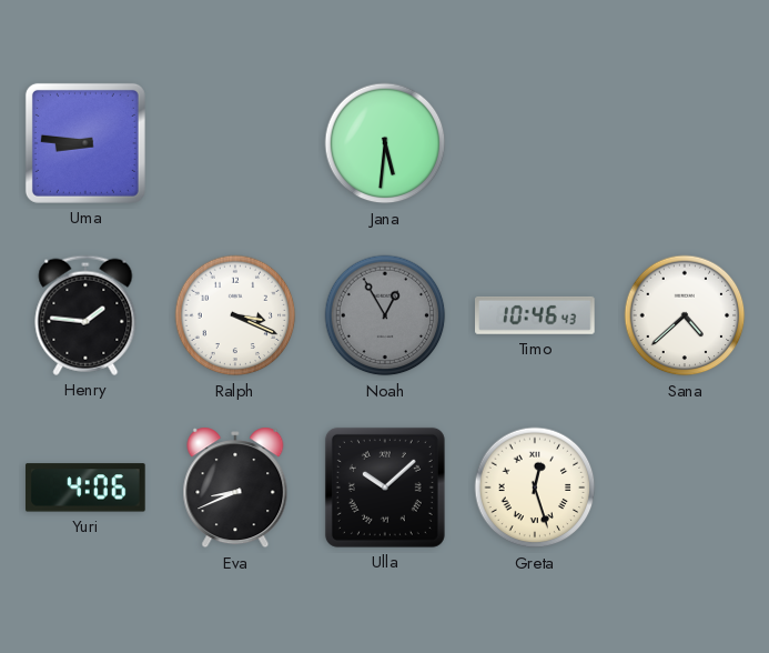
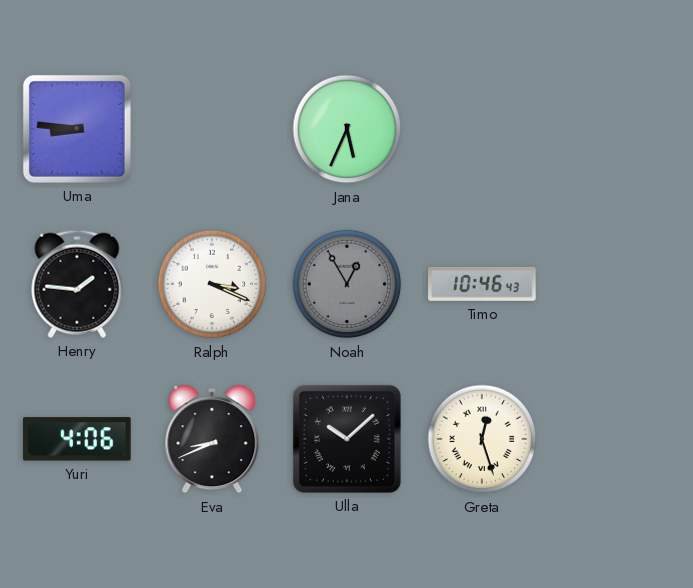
Jana: 5:31 -> 5:34 (347, 129)
Sana: 4:38 -> none (685, 315)
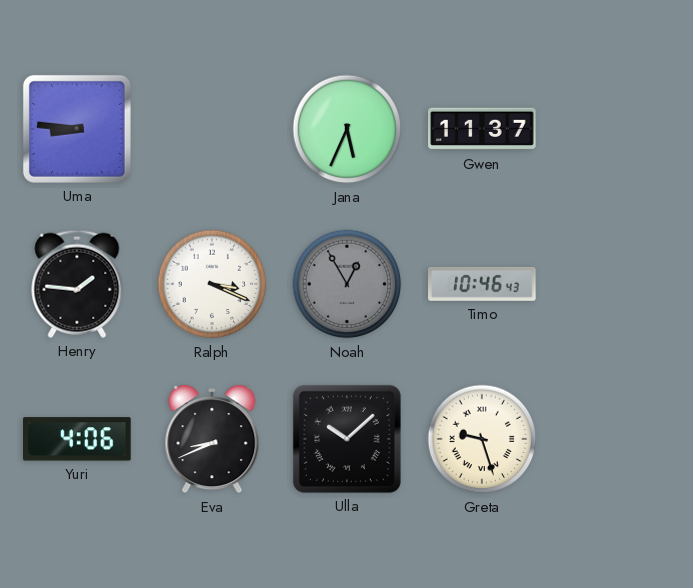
Gwen: none -> 11:37 (482, 129)
Greta: 12:27 -> 9:27 (482, 439)
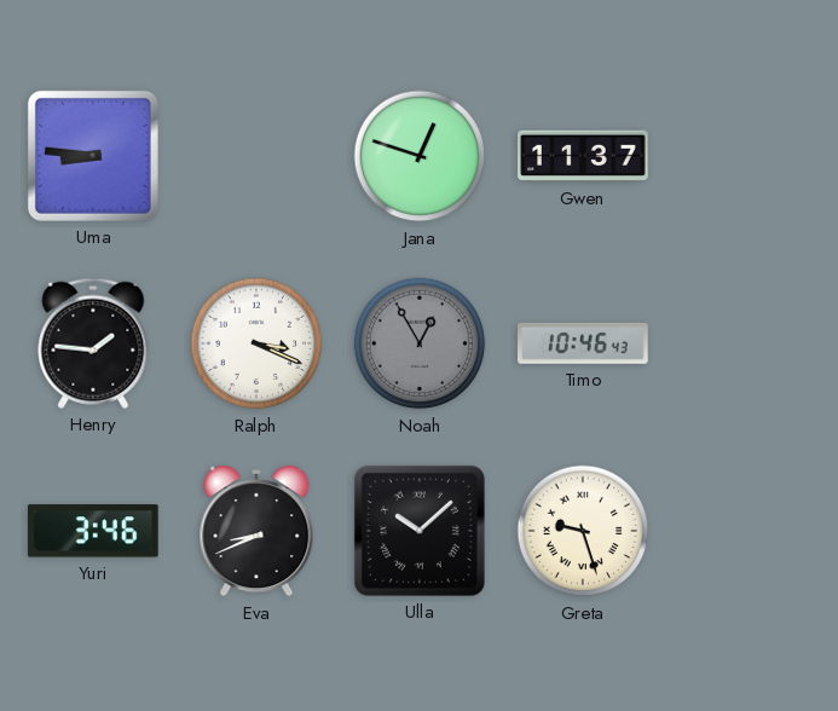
Jana: 5:34 -> 12:48 (420, 156)
Yuri: 4:06 -> 3:46 (93, 531)
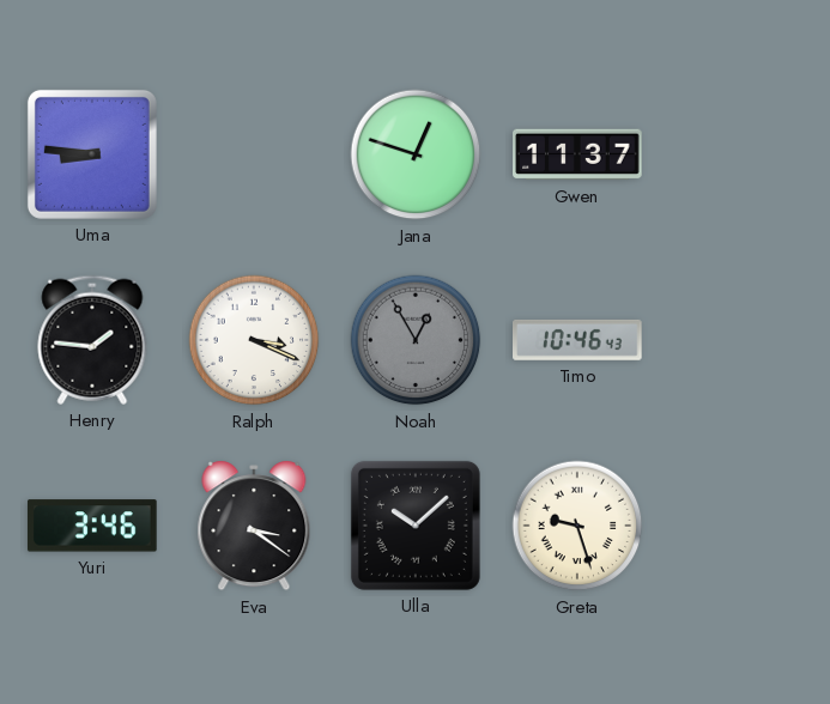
Eva: 8:41 -> 3:21 (254, 526)
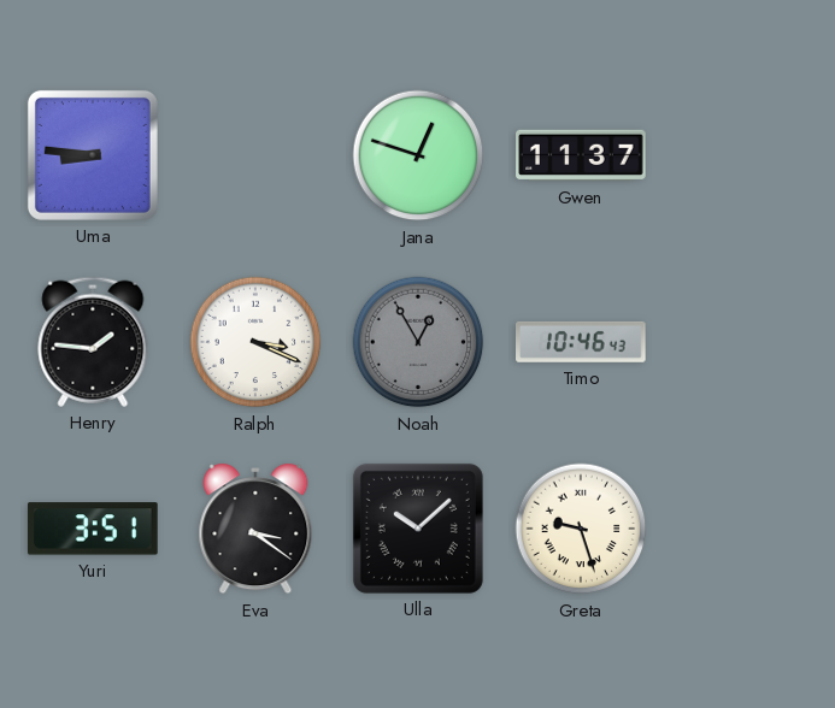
Yuri: 3:46 -> 3:51 (93, 529)
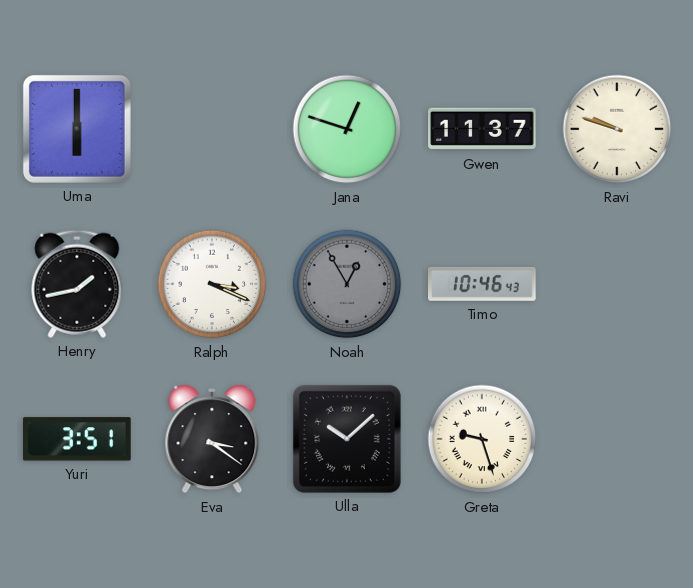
Uma: 8:46 -> 6:00 (77, 129)
Ravi: none -> 9:48 (617, 129)
Henry: 1:46 -> 1:43 (77, 284)
